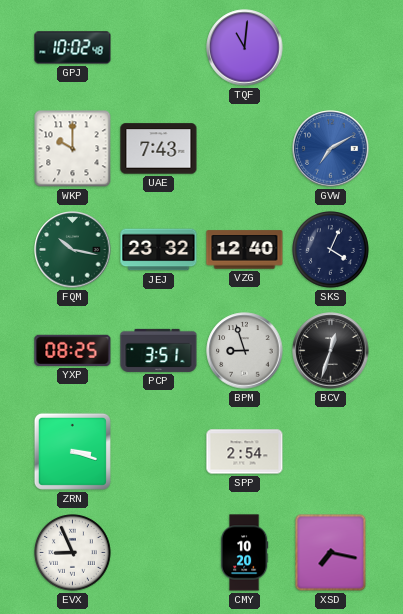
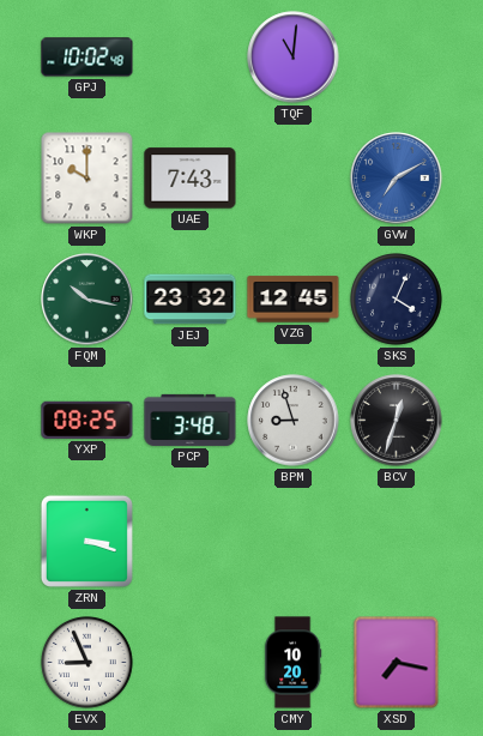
VZG: 12:40 -> 12:45 (294, 300)
PCP: 3:51 -> 3:48 (191, 420)
SPP: 2:54 -> none (245, 452)
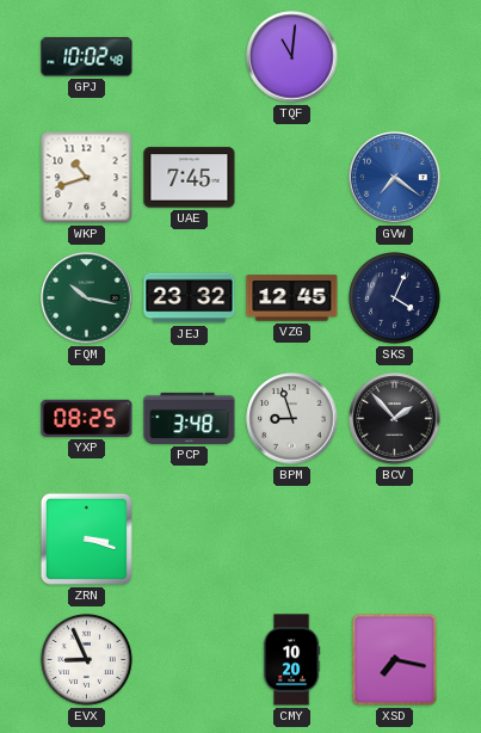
WKP: 10:00 -> 10:42 (87, 178)
UAE: 7:43 -> 7:45 (190, 178)
GVW: 7:10 -> 7:21 (395, 178)
BCV: 12:33 -> 1:53 (395, 419)
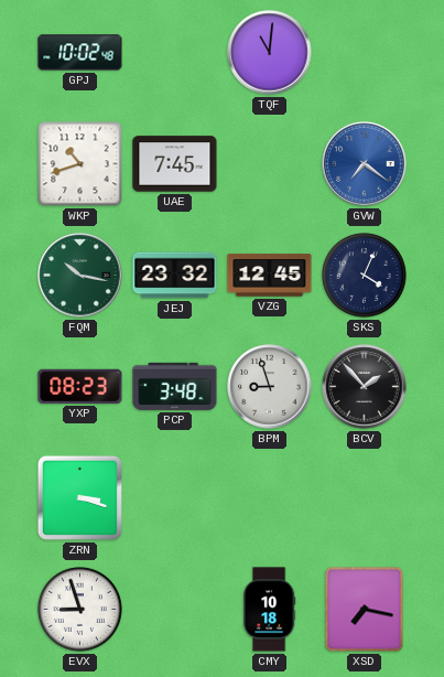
YXP: 08:25 -> 08:23 (80, 386)
EVX: 8:56 -> 8:57 (80, 610)
CMY: 10:20 -> 10:18 (269, 610)
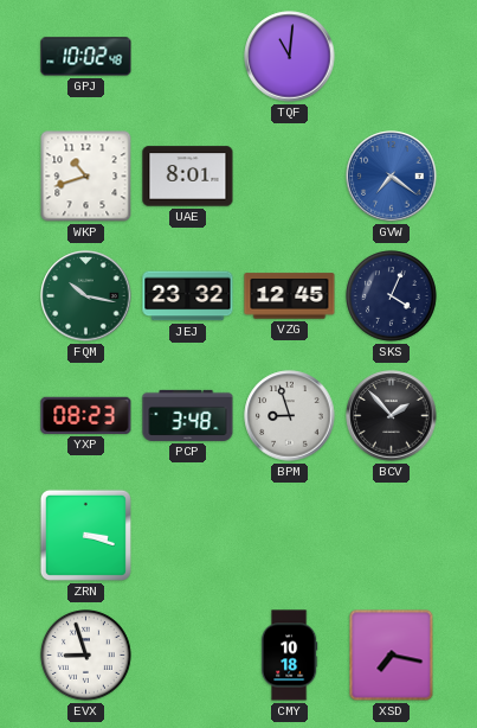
UAE: 7:45 -> 8:01 (188, 177)
